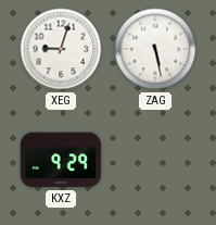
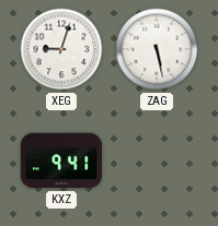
KXZ: 9:29 -> 9:41 (61, 160)
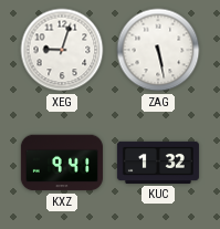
KUC: none -> 1:32 (158, 163)
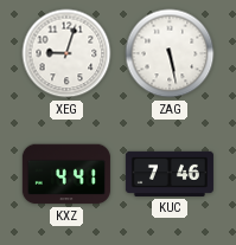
KXZ: 9:41 -> 4:41 (66, 174)
KUC: 1:32 -> 7:46 (170, 174)
